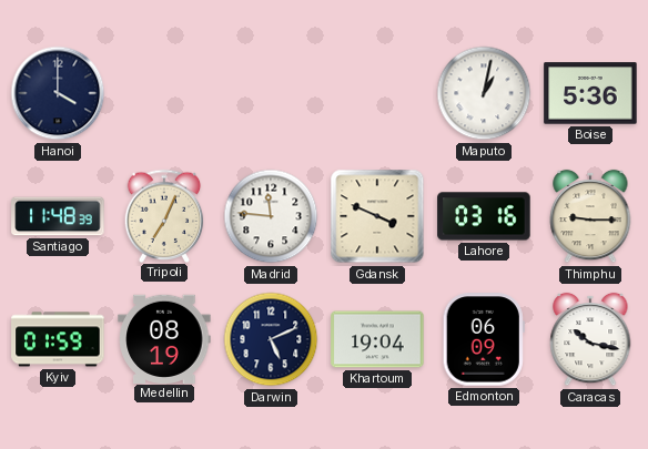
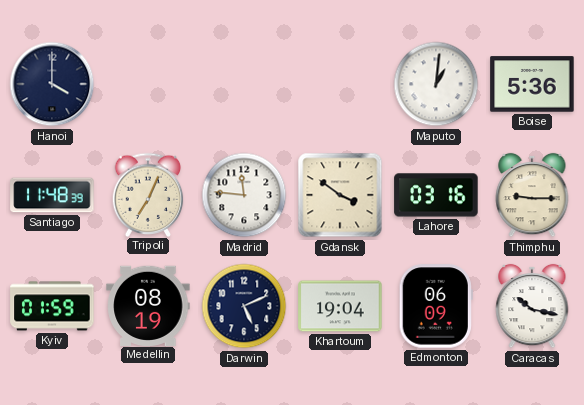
Maputo: 1:02 -> 1:01 (436, 84)
Gdansk: 3:49 -> 3:51 (340, 195)
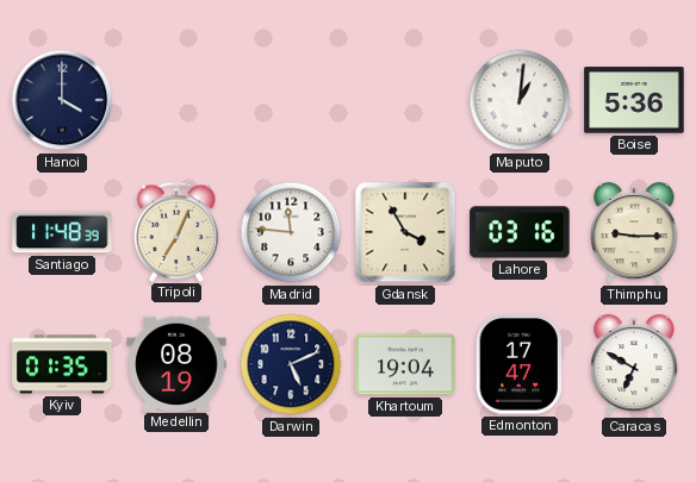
Gdansk: 3:51 -> 3:55 (405, 232)
Kyiv: 01:59 -> 01:35 (62, 364)
Edmonton: 06:09 -> 17:47 (520, 364)
Caracas: 10:17 -> 6:50 (634, 364)
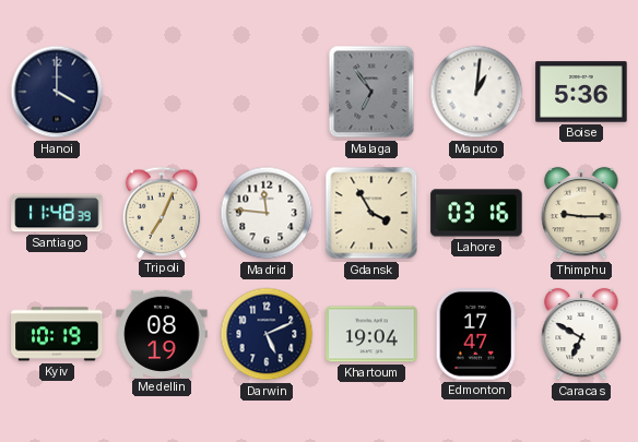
Malaga: none -> 6:54 (371, 92)
Kyiv: 01:35 -> 10:19 (57, 334)
